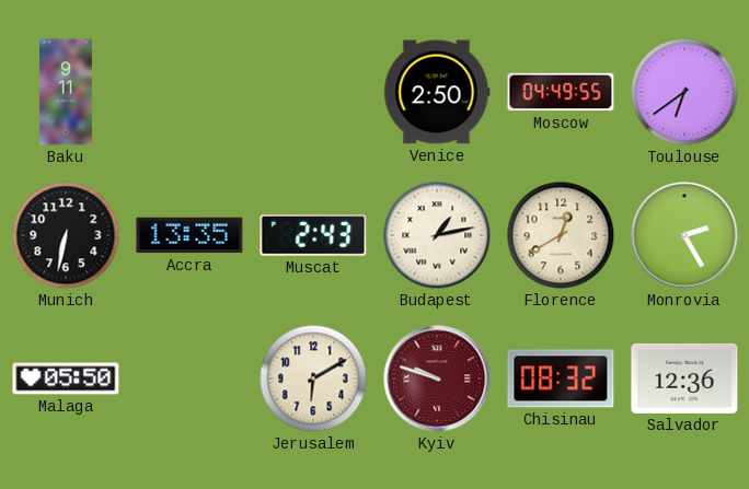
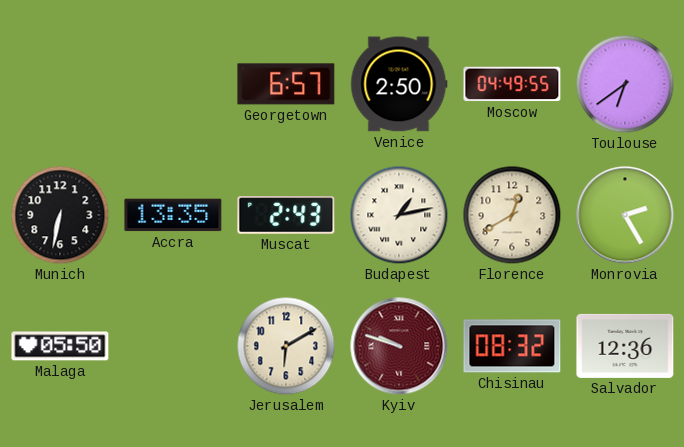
Baku: 9:11 -> none (66, 92)
Georgetown: none -> 6:57 (286, 84)
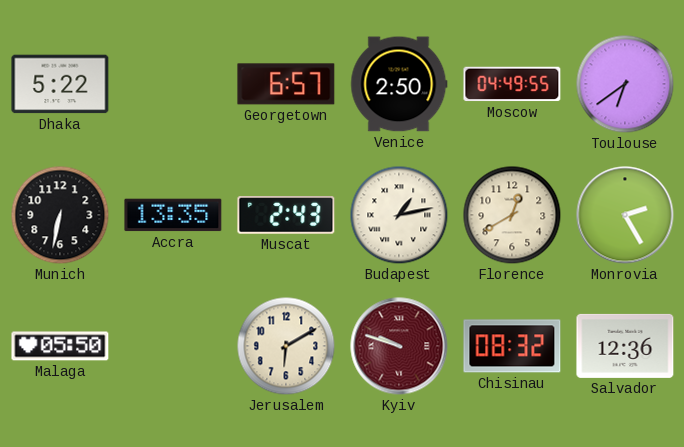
Dhaka: none -> 5:22 (60, 84)
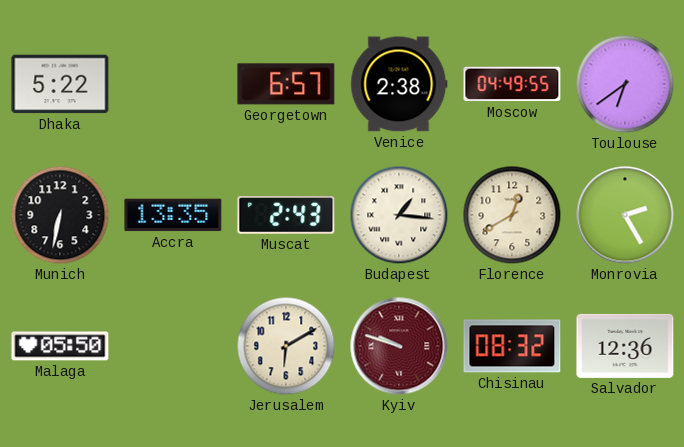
Venice: 2:50 -> 2:38 (399, 84)
Budapest: 1:13 -> 1:16 (399, 215)
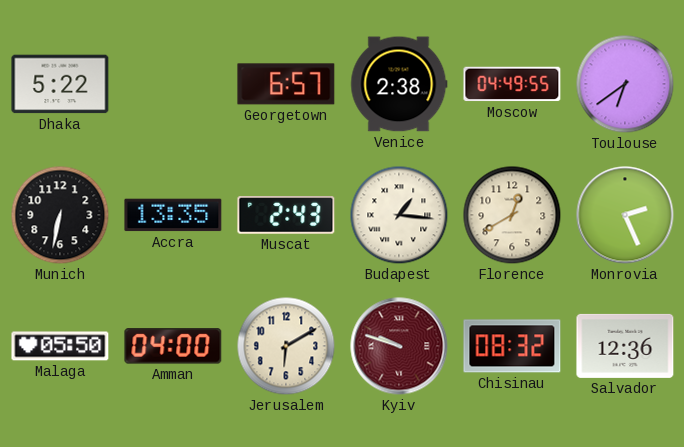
Monrovia: 2:25 -> 2:26 (625, 215)
Amman: none -> 04:00 (173, 346)
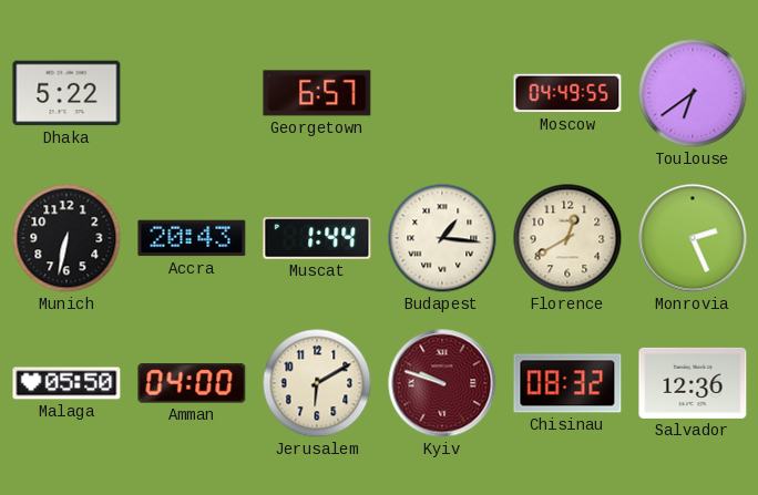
Venice: 2:38 -> none (399, 84)
Accra: 13:35 -> 20:43 (192, 238)
Muscat: 2:43 -> 1:44 (317, 239)
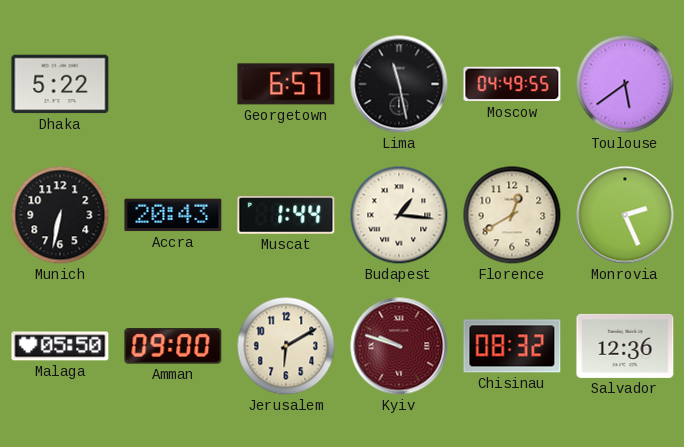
Lima: none -> 11:28 (399, 84)
Toulouse: 6:39 -> 5:39 (625, 84)
Amman: 04:00 -> 09:00 (173, 346)
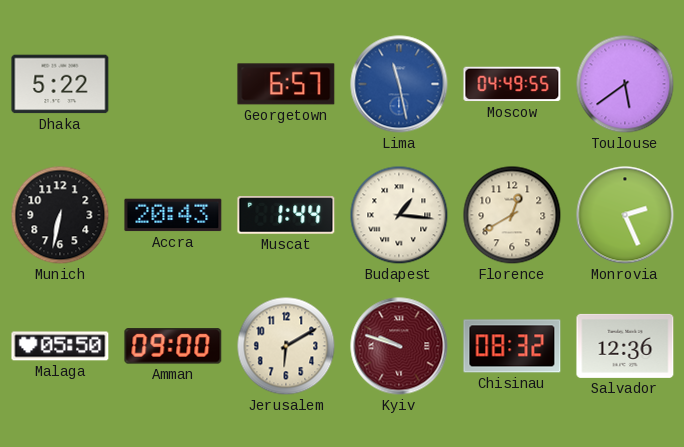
Lima dial: black -> blue (399, 84)
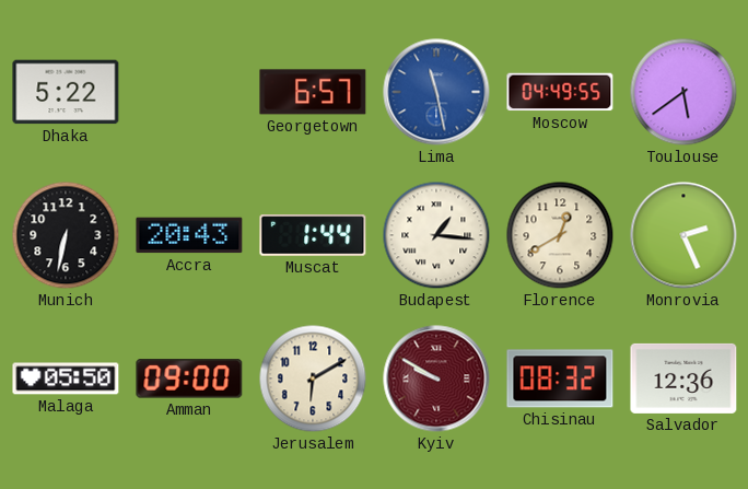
Kyiv: 9:48 -> 9:50 (436, 379)
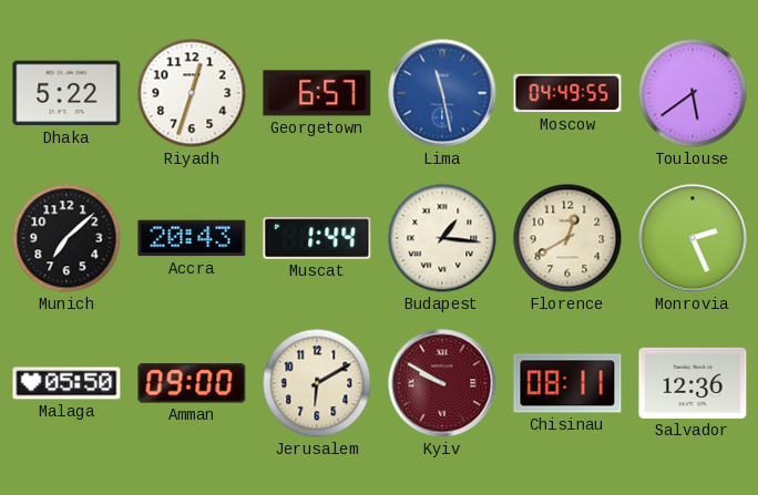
Riyadh: none -> 12:33 (192, 93)
Munich: 6:32 -> 7:08 (66, 238)
Chisinau: 08:32 -> 08:11 (567, 383)
